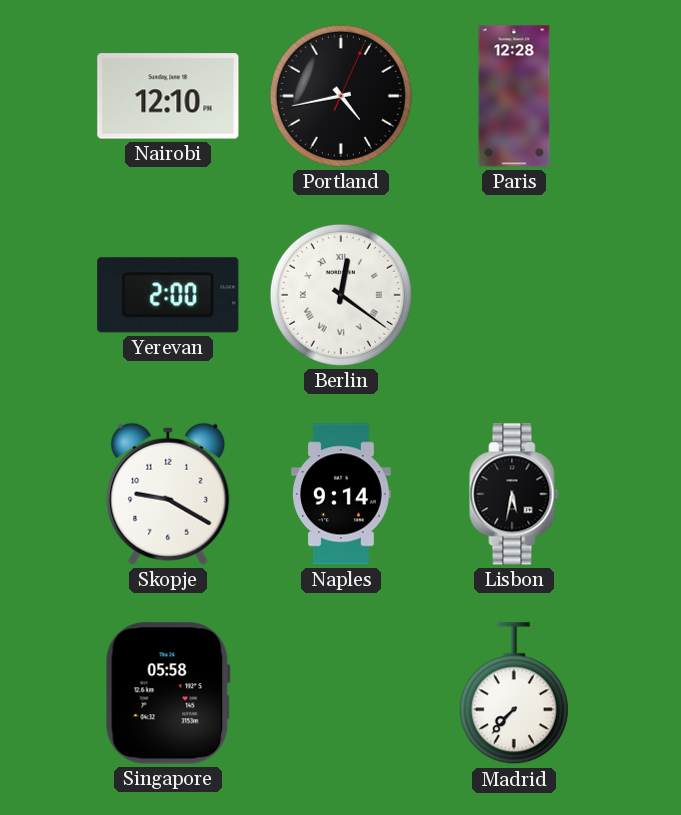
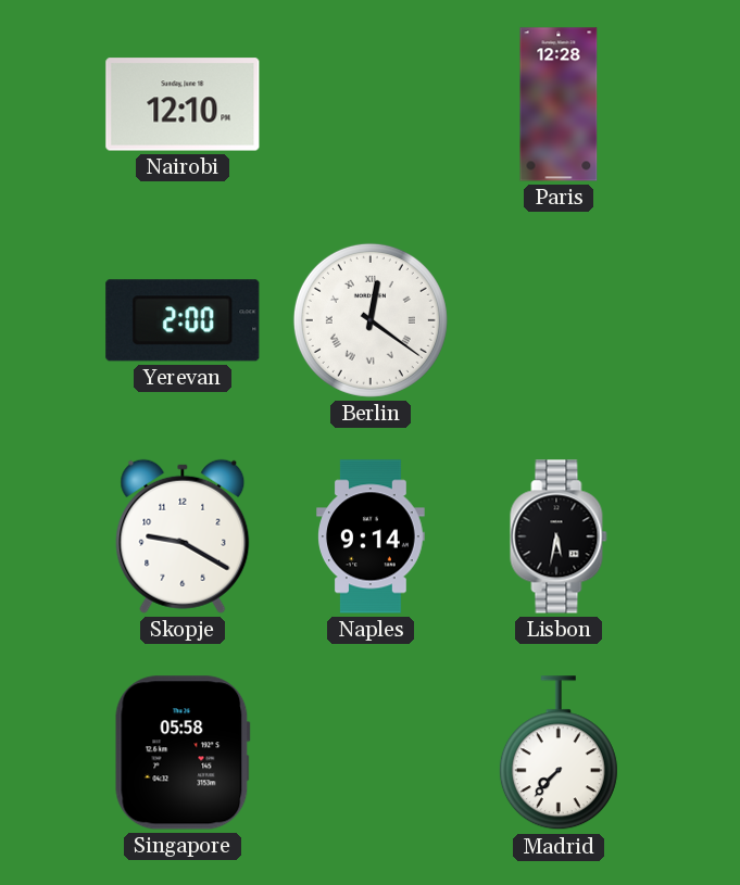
Portland: 4:43 -> none (341, 96)
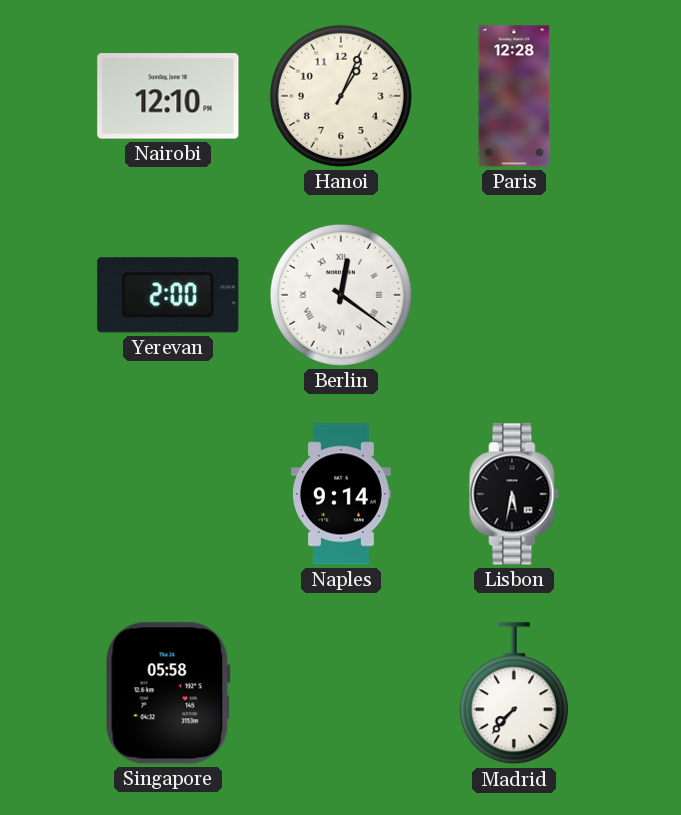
Hanoi: none -> 1:04 (341, 96)
Skopje: 9:20 -> none (183, 536)
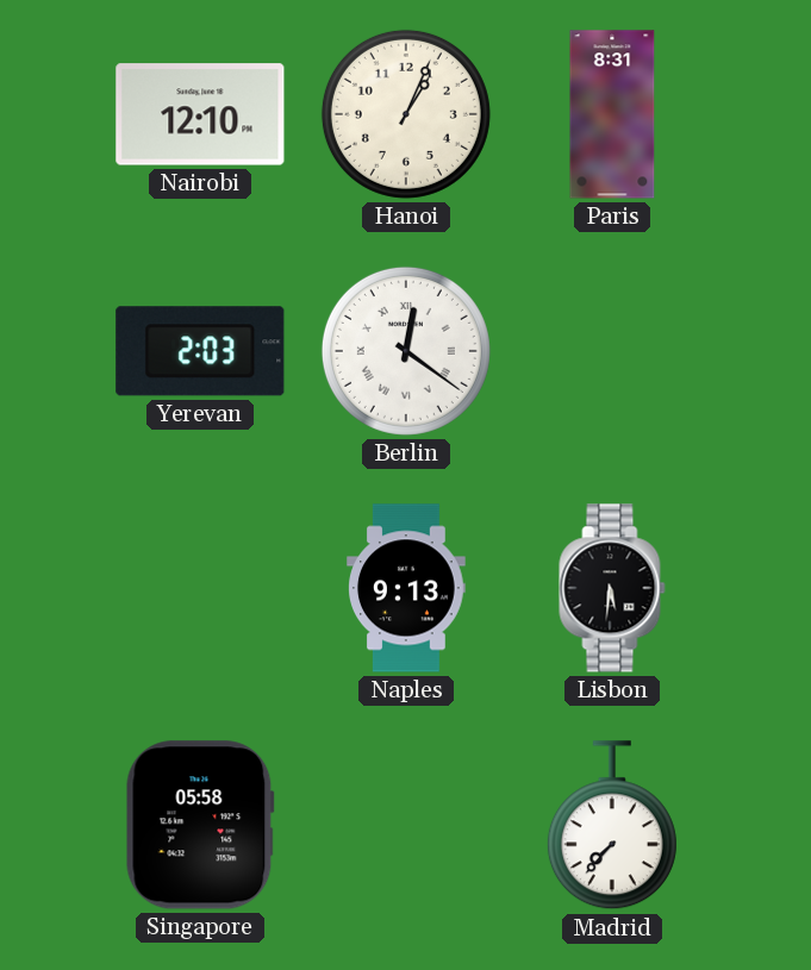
Paris: 12:28 -> 8:31 (612, 114)
Yerevan: 2:00 -> 2:03 (200, 351)
Naples: 9:14 -> 9:13 (406, 588)
Lisbon: 5:32 -> 5:31 (612, 588)
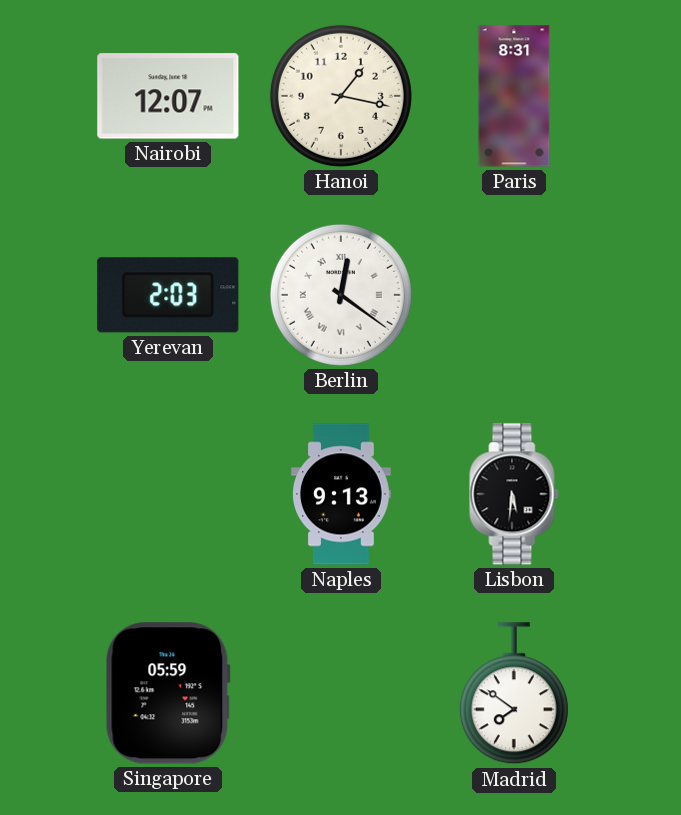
Nairobi: 12:10 -> 12:07 (168, 96)
Hanoi: 1:04 -> 1:17 (341, 96)
Singapore: 05:58 -> 05:59 (168, 693)
Madrid: 7:37 -> 7:51 (514, 694)
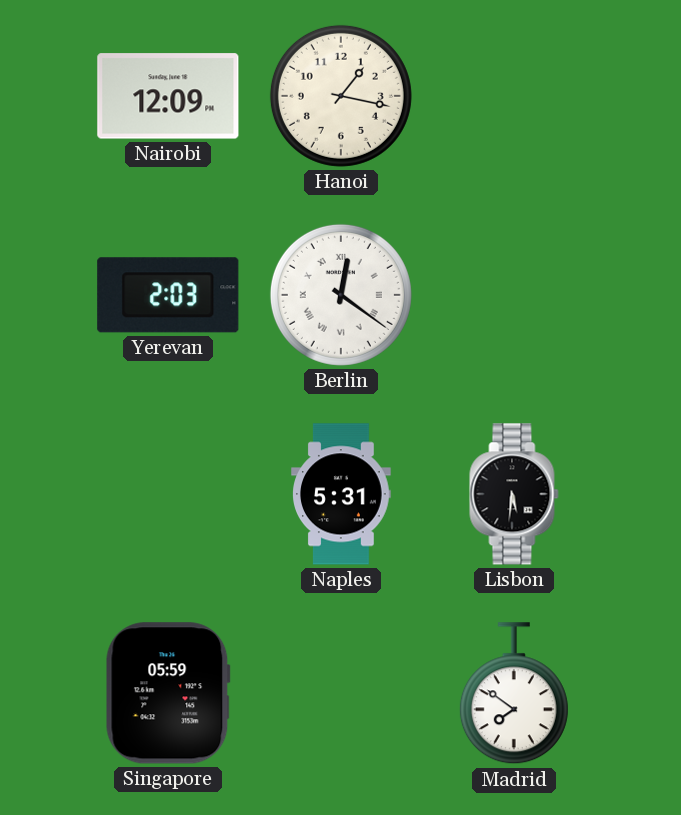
Nairobi: 12:07 -> 12:09 (168, 96)
Paris: 8:31 -> none (514, 96)
Naples: 9:13 -> 5:31 (341, 494)
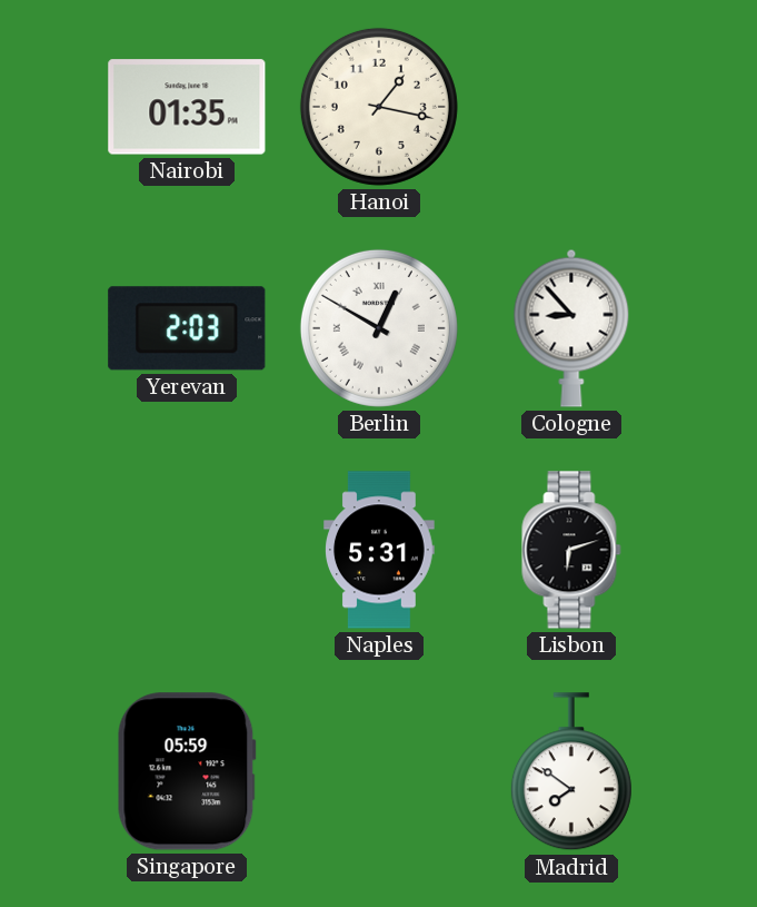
Nairobi: 12:09 -> 01:35 (187, 107)
Berlin: 12:21 -> 12:50 (379, 328)
Cologne: none -> 8:53 (571, 328)
Lisbon: 5:31 -> 6:12 (571, 550)
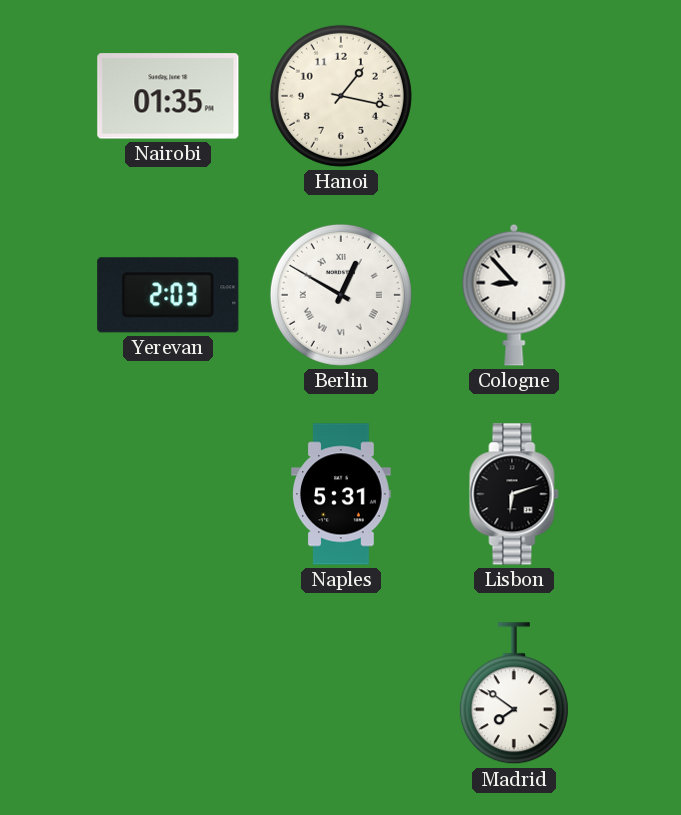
Singapore: 05:59 -> none (187, 771)
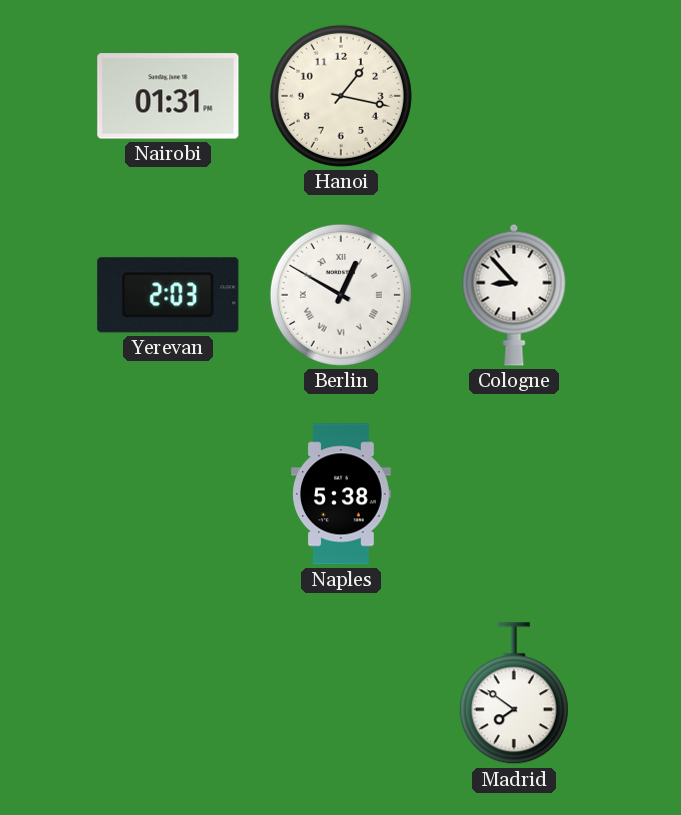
Nairobi: 01:35 -> 01:31 (168, 96)
Naples: 5:31 -> 5:38 (341, 494)
Lisbon: 6:12 -> none (514, 494)
